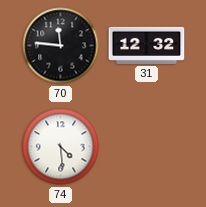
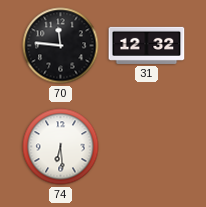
74: 4:29 -> 6:29 (61, 147)
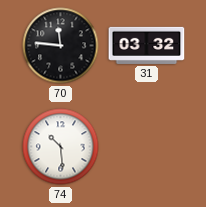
31: 12:32 -> 03:32 (147, 45)
74: 6:29 -> 10:29 (61, 147)
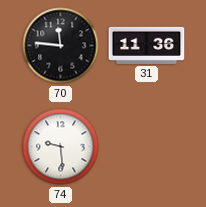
31: 03:32 -> 11:36 (147, 45)
74: 10:29 -> 9:29 (61, 147)
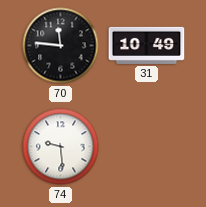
31: 11:36 -> 10:49 (147, 45)
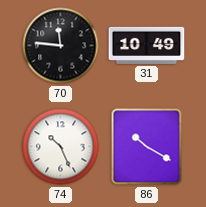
74: 9:29 -> 10:26 (61, 147)
86: none -> 10:20 (147, 147)
